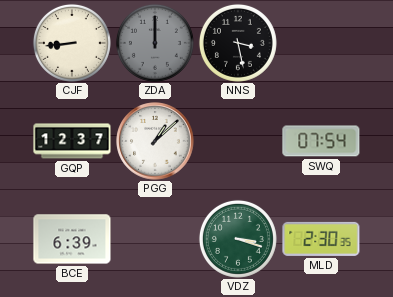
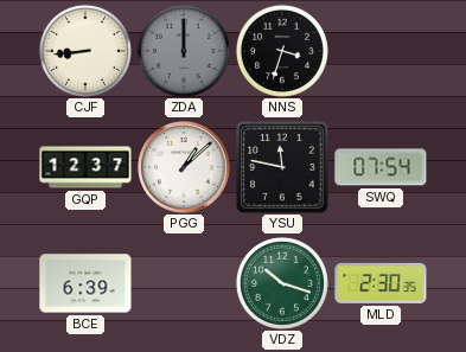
NNS: 3:28 -> 3:33 (282, 51)
YSU: none -> 11:47 (282, 167)
VDZ: 3:18 -> 10:18 (282, 283)
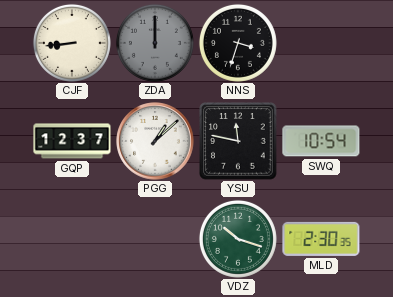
SWQ: 07:54 -> 10:54 (321, 141)
BCE: 6:39 -> none (85, 283)
